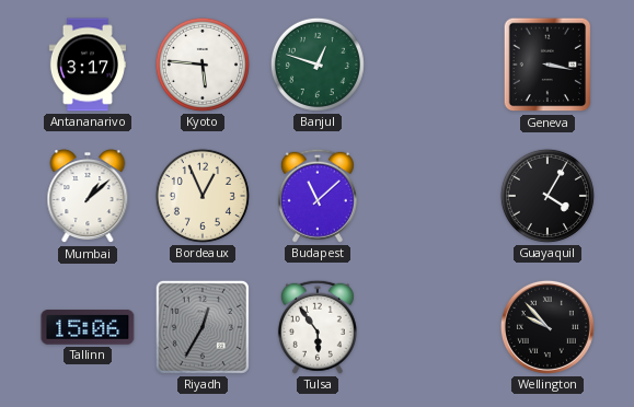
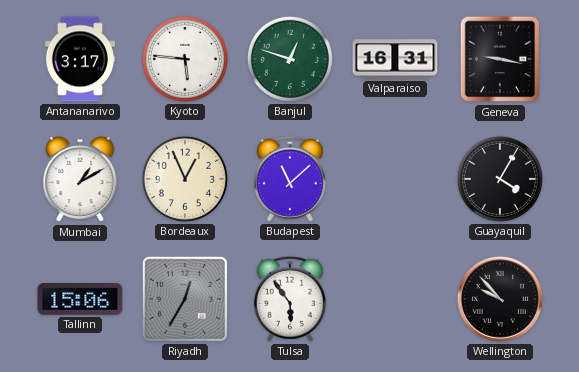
Valparaiso: none -> 16:31 (395, 59)
Geneva: 3:17 -> 9:17 (500, 59)
Mumbai: 1:08 -> 1:10 (80, 180)
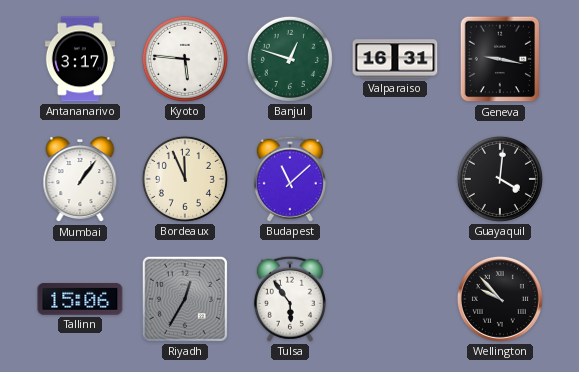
Mumbai: 1:10 -> 1:06 (80, 180)
Bordeaux: 12:56 -> 11:56 (185, 179)
Guayaquil: 4:05 -> 4:01 (500, 179)
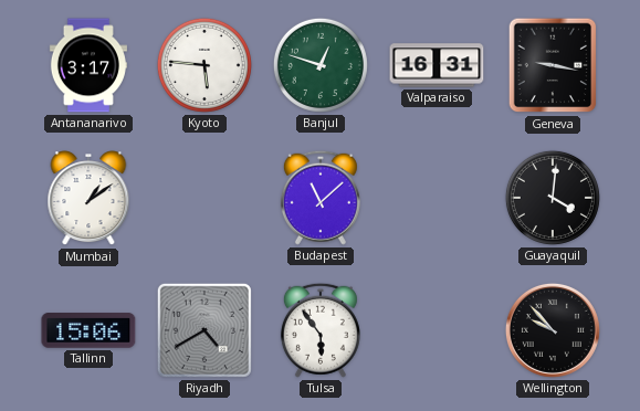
Mumbai: 1:06 -> 1:09 (88, 199)
Bordeaux: 11:56 -> none (185, 179)
Riyadh: 12:35 -> 4:40 (204, 330)
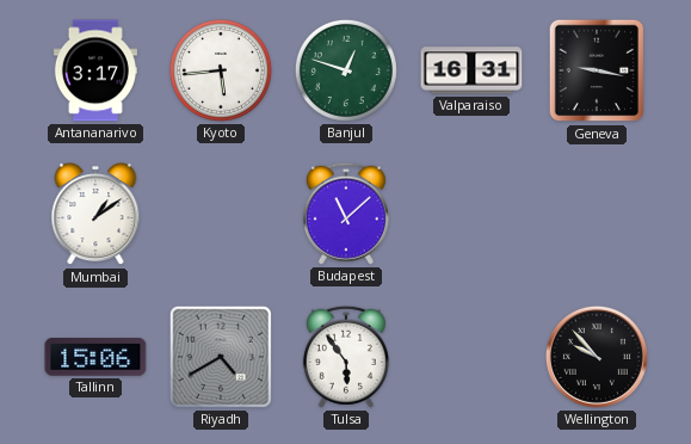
Kyoto: 5:46 -> 5:44 (221, 70)
Guayaquil: 4:01 -> none (553, 198)
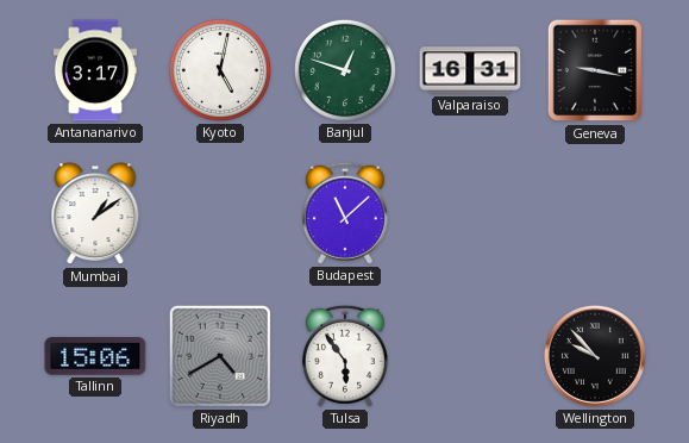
Kyoto: 5:44 -> 5:02 (220, 70)
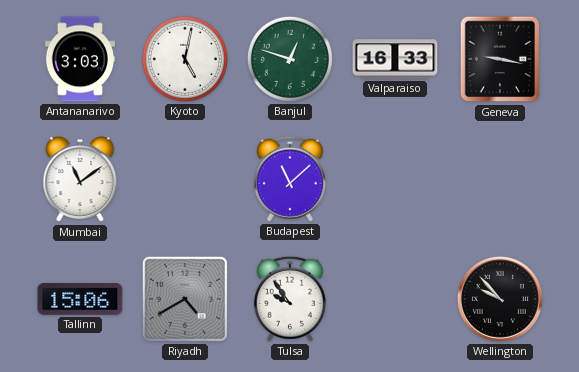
Antananarivo: 3:17 -> 3:03 (80, 59)
Valparaiso: 16:31 -> 16:33 (395, 59)
Mumbai: 1:09 -> 11:09 (80, 180)
Tulsa: 5:54 -> 9:54 (290, 299)
